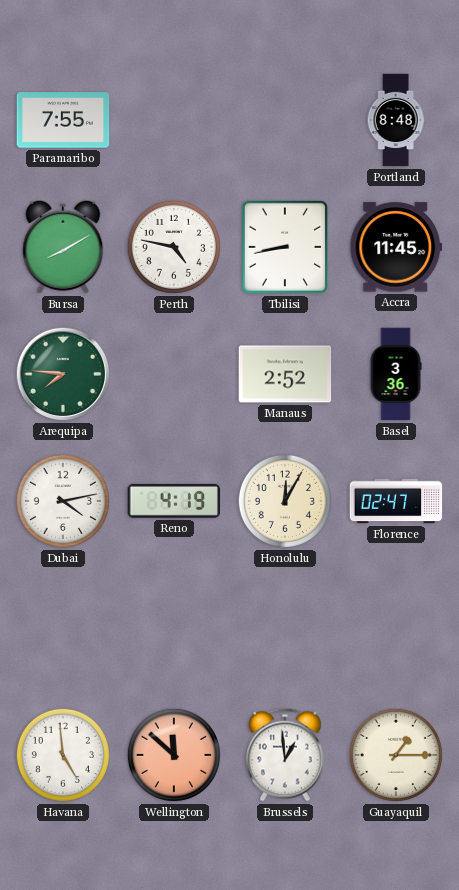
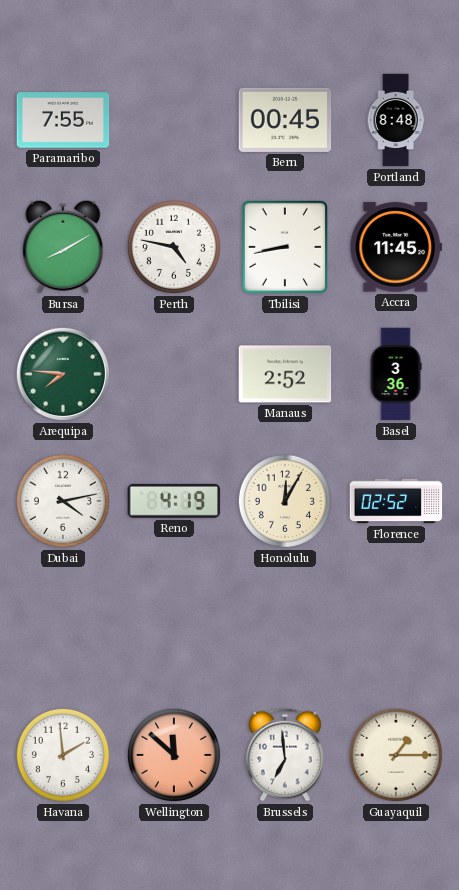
Bern: none -> 00:45 (285, 120)
Florence: 02:47 -> 02:52 (396, 501)
Havana: 4:59 -> 1:59 (63, 755)
Brussels: 12:59 -> 6:59 (285, 755)
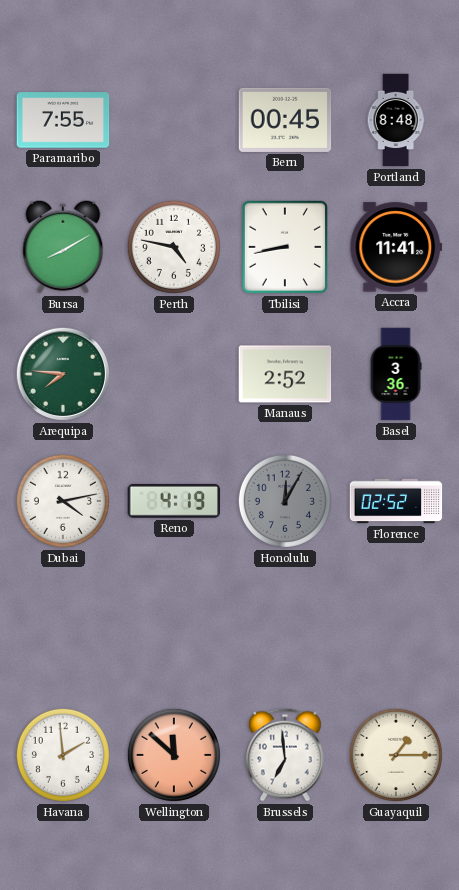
Accra: 11:45 -> 11:41 (396, 247)
Honolulu dial: cream -> grey (285, 501)
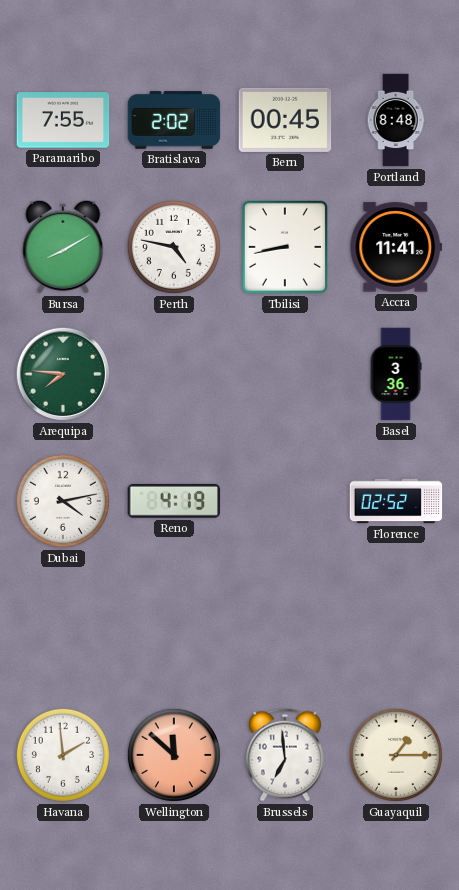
Bratislava: none -> 2:02 (174, 120)
Manaus: 2:52 -> none (285, 374)
Honolulu: 12:05 -> none (285, 501)
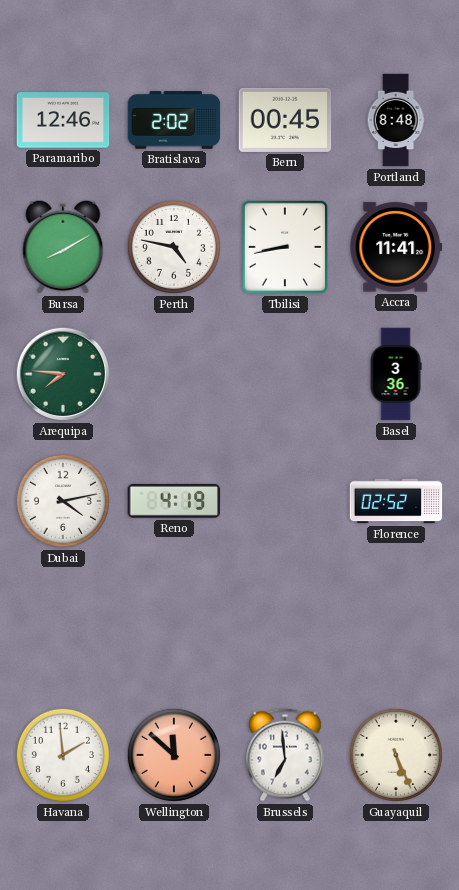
Paramaribo: 7:55 -> 12:46 (63, 120)
Guayaquil: 1:15 -> 5:26 (396, 755)
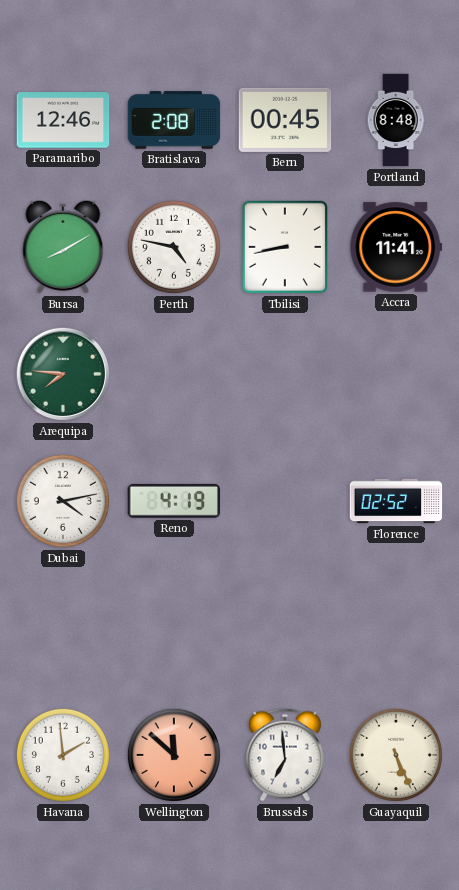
Bratislava: 2:02 -> 2:08 (174, 120)
Basel: 3:36 -> none (396, 374)
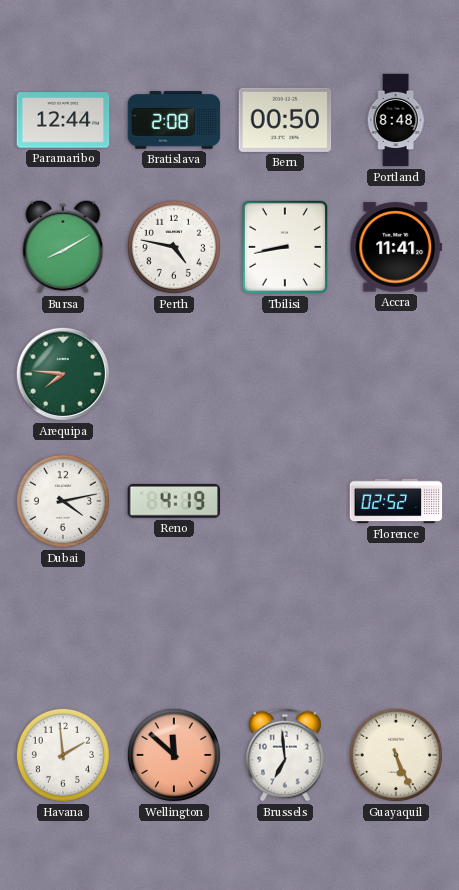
Paramaribo: 12:46 -> 12:44 (63, 120)
Bern: 00:45 -> 00:50 (285, 120)
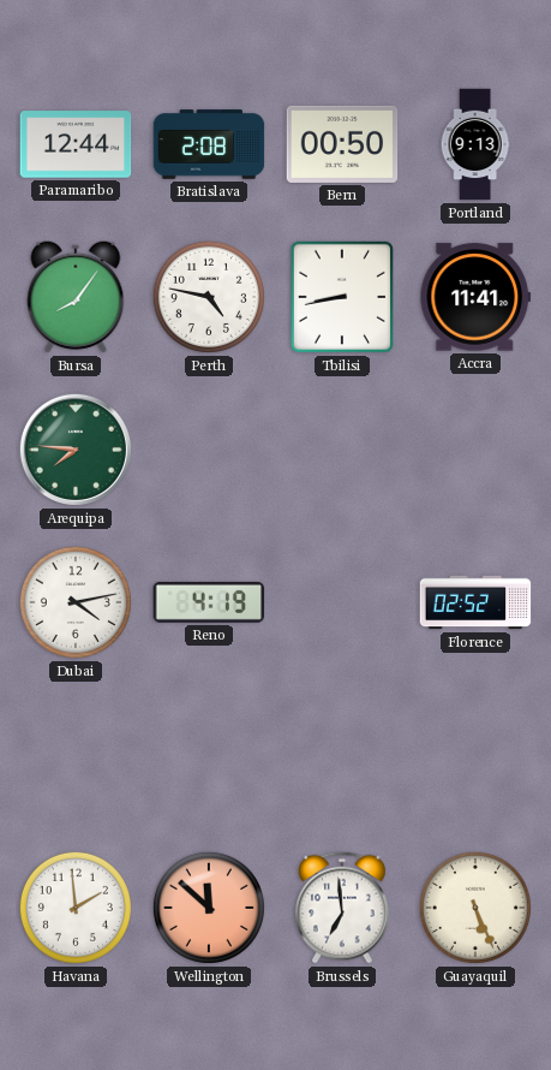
Portland: 8:48 -> 9:13 (475, 144)
Bursa: 8:10 -> 8:06 (76, 297)
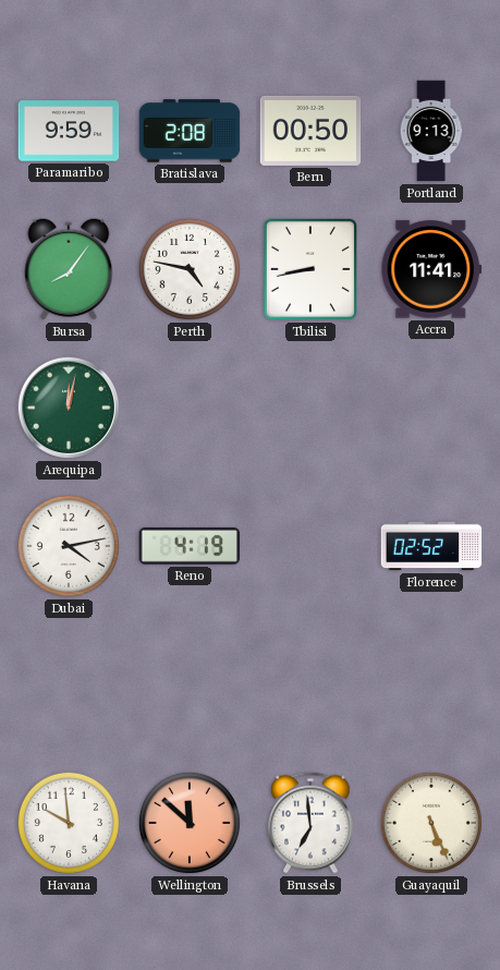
Paramaribo: 12:44 -> 9:59 (69, 131)
Arequipa: 7:46 -> 12:02 (69, 408)
Havana: 1:59 -> 9:59 (69, 823)
